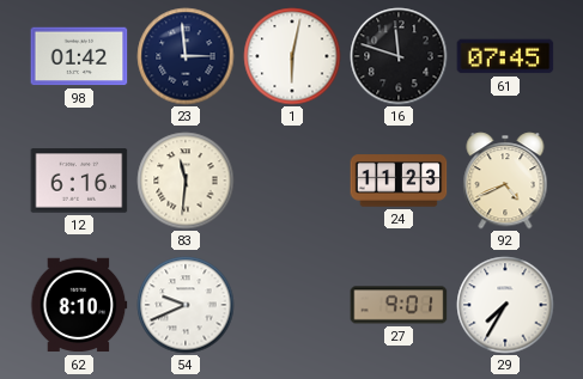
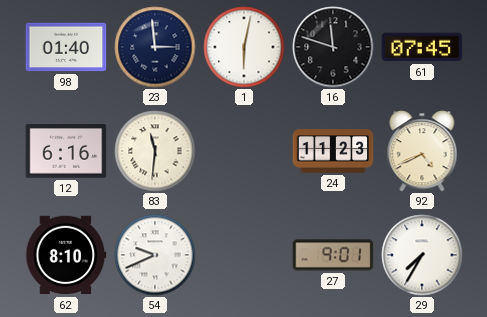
98: 01:42 -> 01:40 (66, 47)
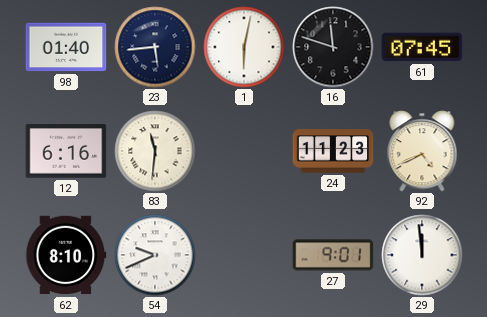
23: 2:59 -> 5:44 (155, 47)
29: 7:35 -> 11:59 (422, 255)
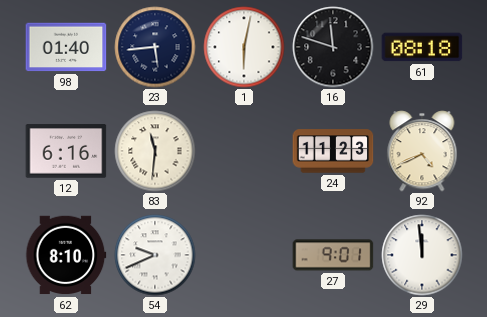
61: 07:45 -> 08:18 (422, 47)
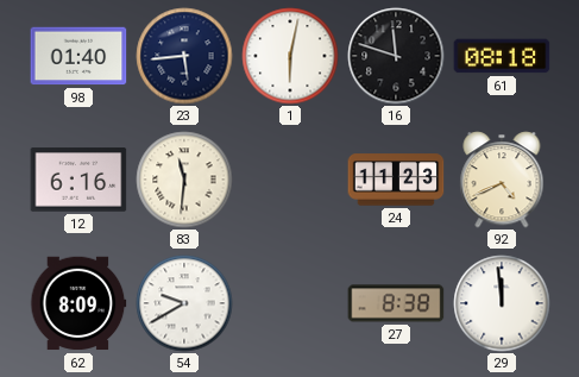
62: 8:10 -> 8:09 (78, 303)
54: 9:41 -> 9:40 (184, 303)
27: 9:01 -> 8:38 (396, 303)
